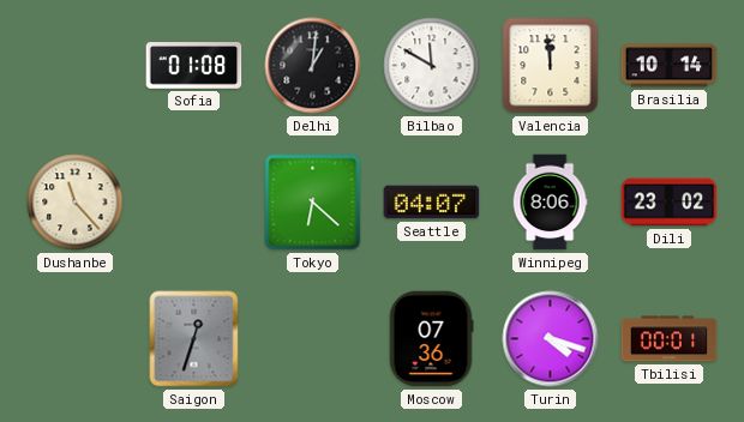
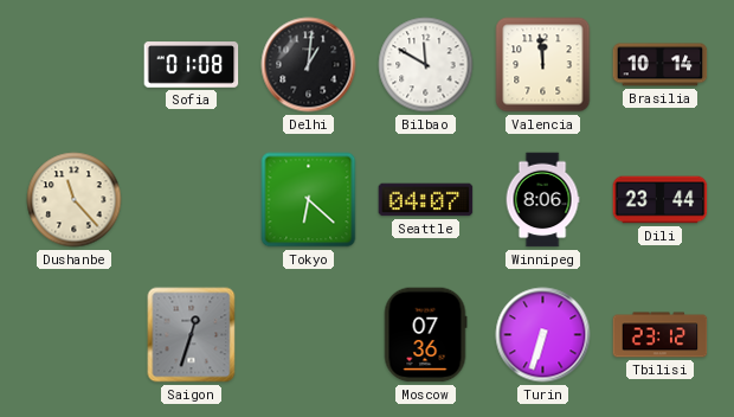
Dili: 23:02 -> 23:44 (661, 200)
Turin: 4:18 -> 6:33 (543, 335)
Tbilisi: 00:01 -> 23:12 (661, 335)
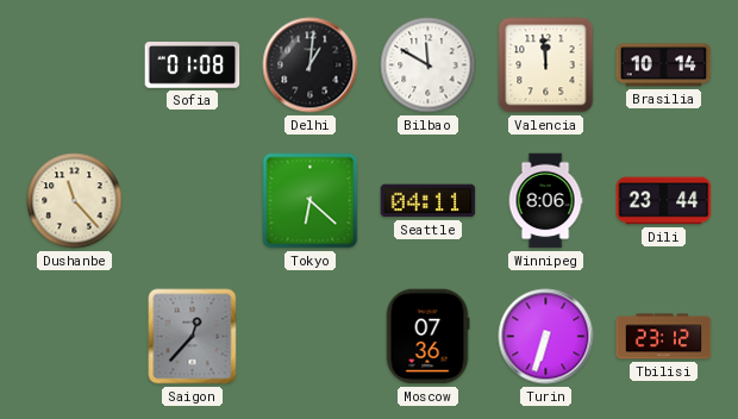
Seattle: 04:07 -> 04:11 (429, 201)
Saigon: 12:33 -> 12:37 (193, 337)
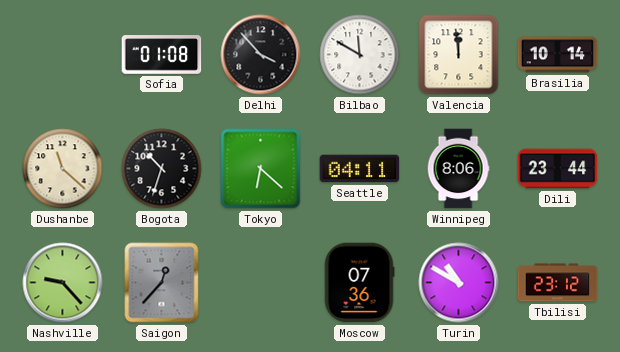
Delhi: 1:01 -> 3:53 (261, 55)
Dushanbe: 11:23 -> 11:22 (63, 169)
Bogota: none -> 10:33 (162, 169)
Nashville: none -> 9:23 (63, 283)
Turin: 6:33 -> 10:50 (459, 283)
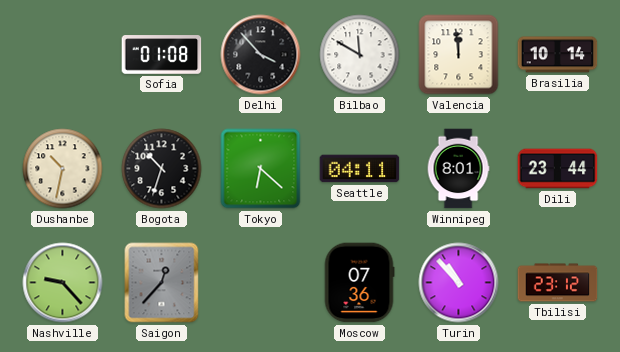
Dushanbe: 11:22 -> 10:32 (63, 169)
Winnipeg: 8:06 -> 8:01 (458, 169)
Turin: 10:50 -> 10:53 (459, 283)
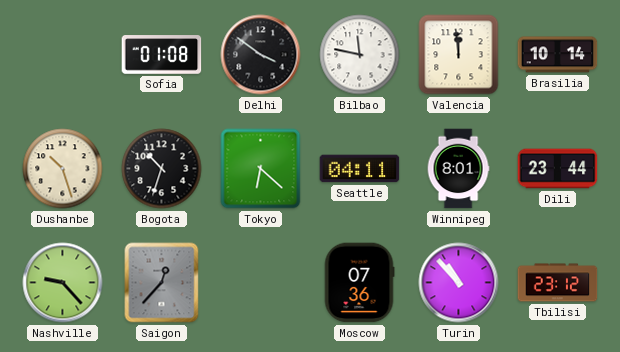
Delhi: 3:53 -> 3:51 (261, 55)
Bilbao: 11:50 -> 11:47 (360, 55)
Dushanbe: 10:32 -> 10:27 (63, 169)
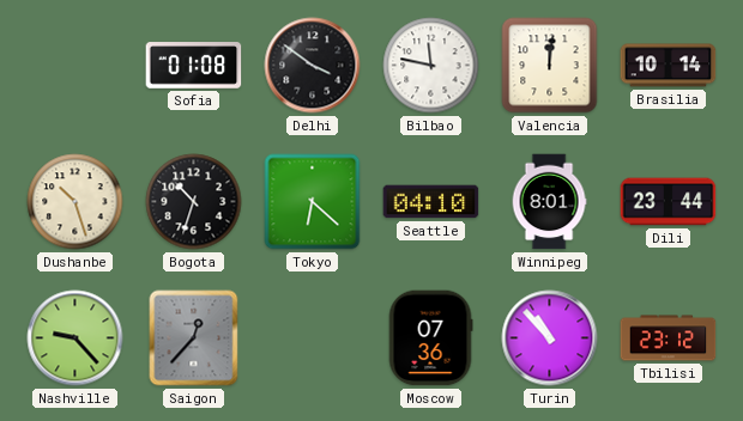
Valencia: 11:59 -> 12:01 (550, 66)
Seattle: 04:11 -> 04:10 (431, 202)
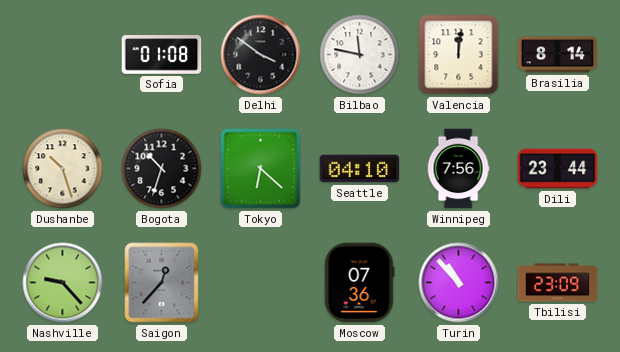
Brasilia: 10:14 -> 8:14 (558, 55)
Winnipeg: 8:01 -> 7:56 (458, 169)
Tbilisi: 23:12 -> 23:09 (558, 283)
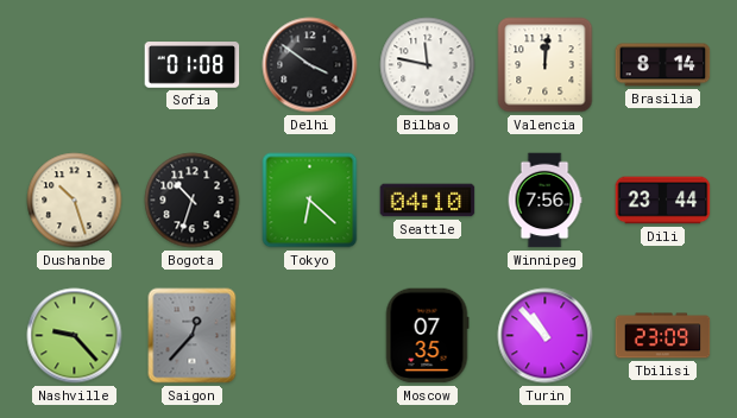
Moscow: 07:36 -> 07:35 (427, 336)
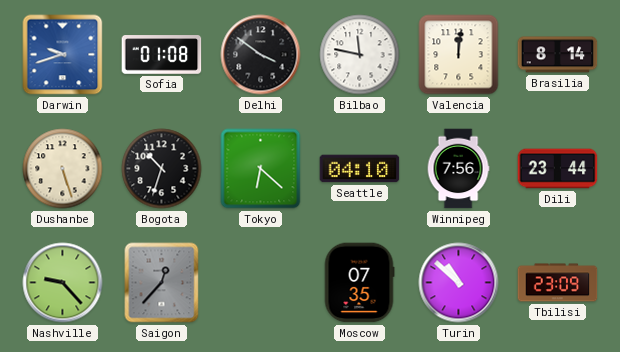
Darwin: none -> 9:42 (63, 55)
Dushanbe: 10:27 -> 5:27 (63, 169)
Turin: 10:53 -> 10:52 (459, 283)
